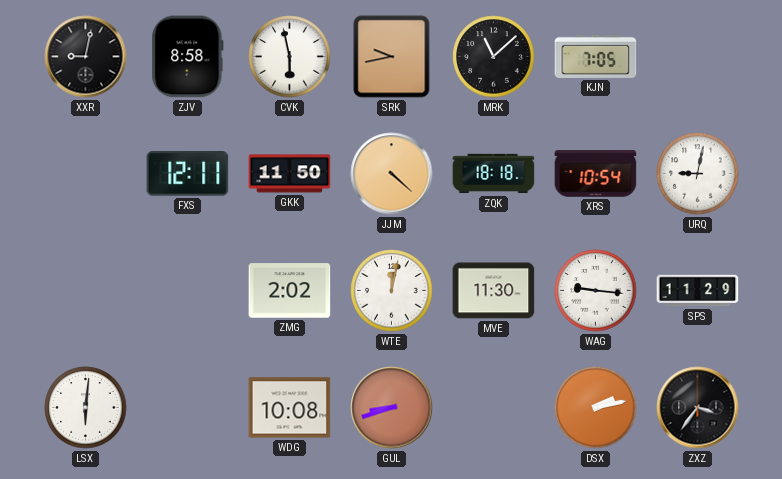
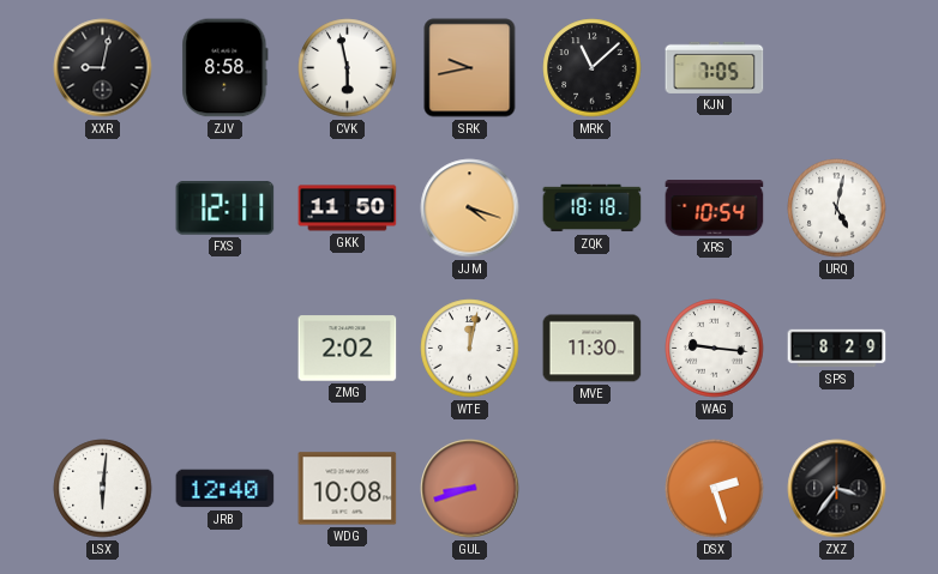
JJM: 4:22 -> 4:18 (470, 209)
URQ: 9:02 -> 5:02 (837, 209)
SPS: 11:29 -> 8:29 (837, 349)
JRB: none -> 12:40 (226, 489)
DSX: 2:13 -> 2:27 (715, 489)
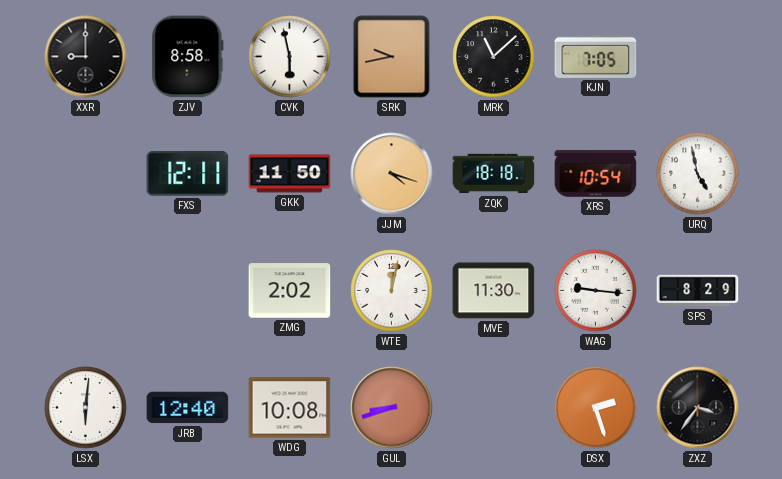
XXR: 9:02 -> 9:00 (86, 57)
URQ: 5:02 -> 4:58 (698, 174)
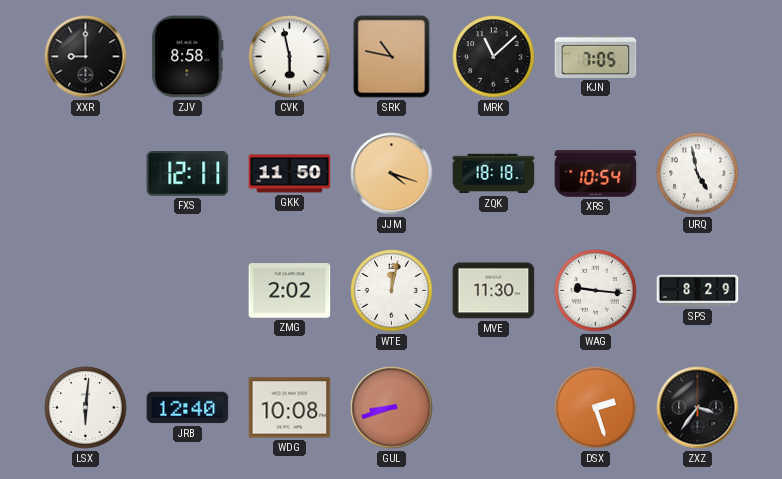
SRK: 9:43 -> 10:47 (392, 57)
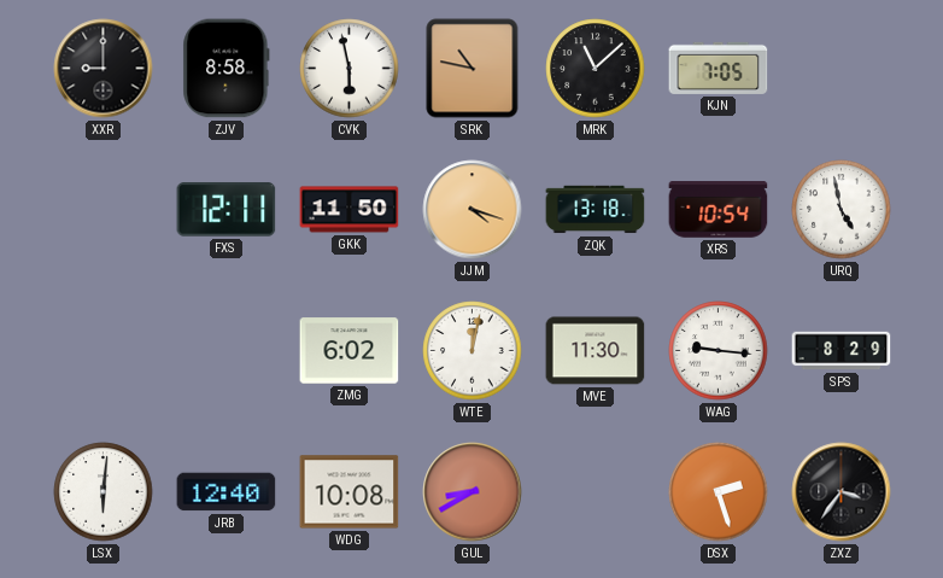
ZQK: 18:18 -> 13:18 (596, 210)
ZMG: 2:02 -> 6:02 (350, 351)
GUL: 8:42 -> 8:40 (473, 492)
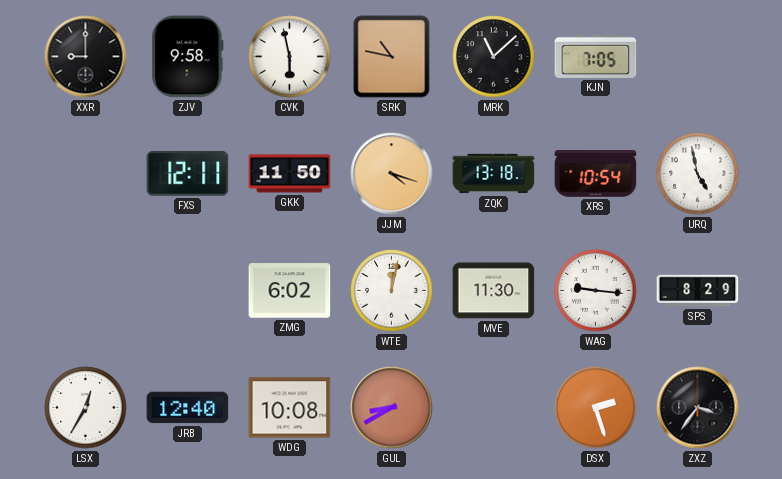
ZJV: 8:58 -> 9:58 (188, 57)
LSX: 6:01 -> 12:35 (86, 408)
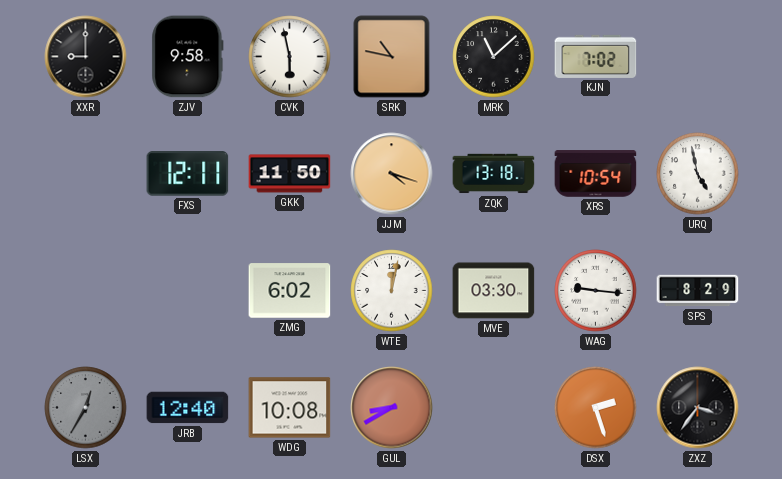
KJN: 7:05 -> 7:02 (596, 56)
MVE: 11:30 -> 03:30 (494, 291)
LSX dial: white -> grey (86, 408)
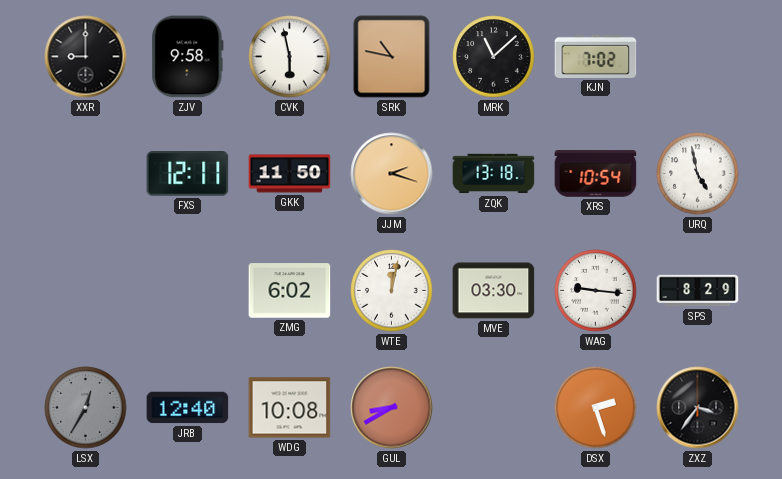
JJM: 4:18 -> 2:18 (392, 174)
